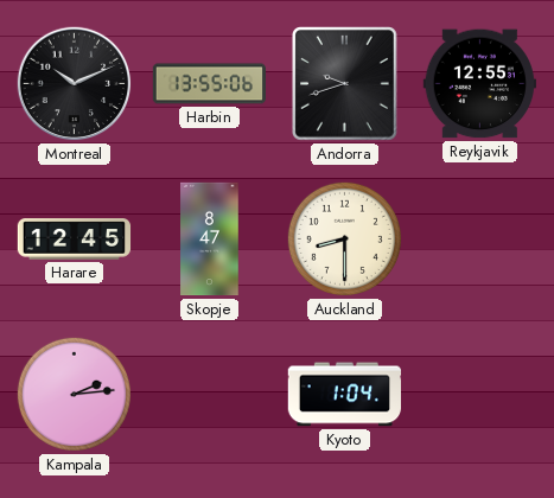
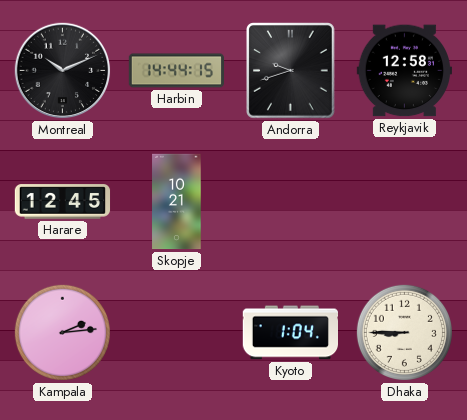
Harbin: 13:55 -> 14:44 (176, 71)
Reykjavik: 12:55 -> 12:58 (404, 71)
Skopje: 8:47 -> 10:21 (177, 202)
Auckland: 8:30 -> none (344, 238)
Dhaka: none -> 8:45 (404, 332)
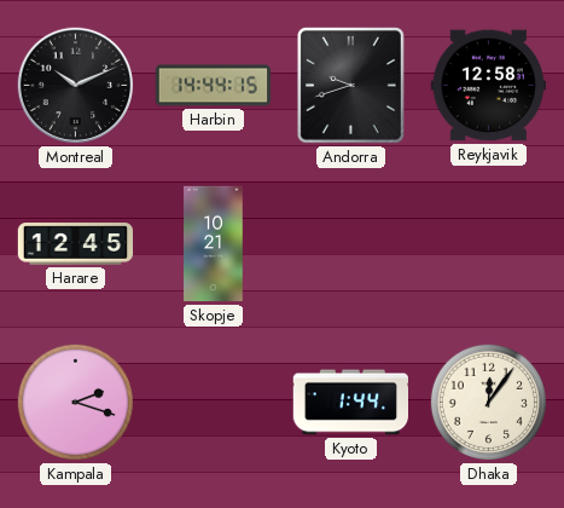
Kampala: 2:14 -> 2:18 (75, 402)
Kyoto: 1:04 -> 1:44 (350, 403)
Dhaka: 8:45 -> 12:06 (488, 402)
